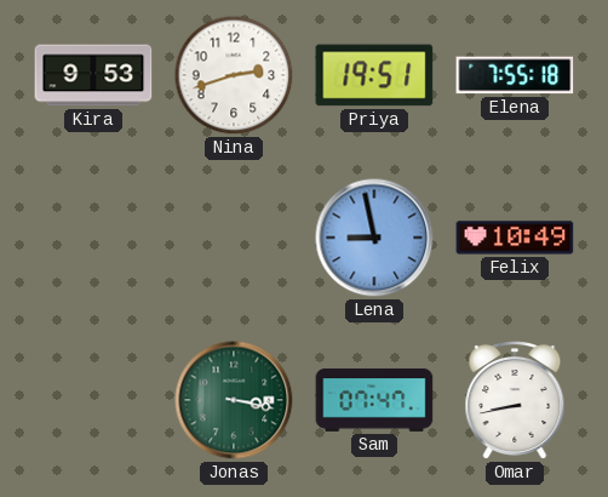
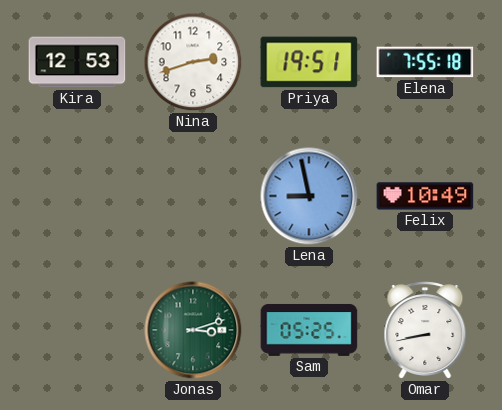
Kira: 9:53 -> 12:53 (77, 62)
Jonas: 3:17 -> 3:12 (193, 330)
Sam: 07:47 -> 05:25 (309, 330)
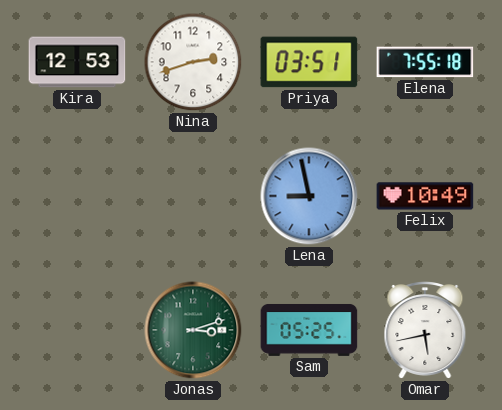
Priya: 19:51 -> 03:51 (309, 62)
Omar: 8:43 -> 5:43 (425, 331)
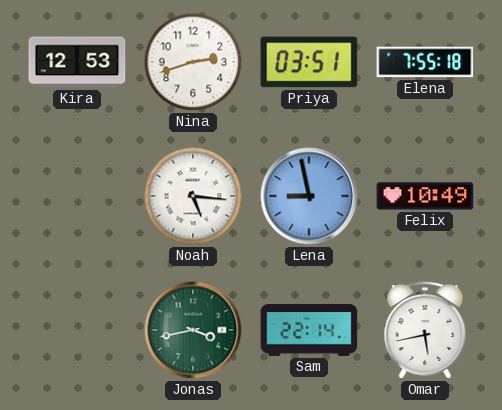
Noah: none -> 5:16 (193, 196)
Jonas: 3:12 -> 3:43 (193, 330)
Sam: 05:25 -> 22:14 (309, 330)
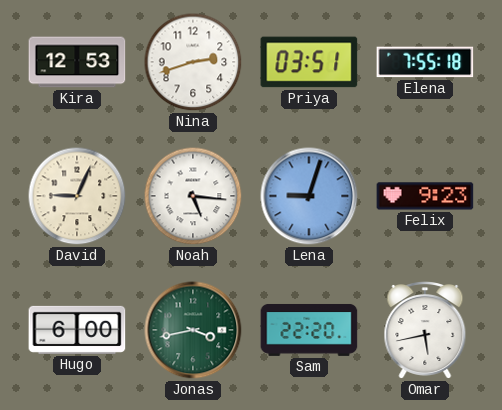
David: none -> 9:04 (77, 196)
Lena: 8:58 -> 9:03 (309, 196)
Felix: 10:49 -> 9:23 (425, 196)
Hugo: none -> 6:00 (77, 330)
Sam: 22:14 -> 22:20 (309, 330)
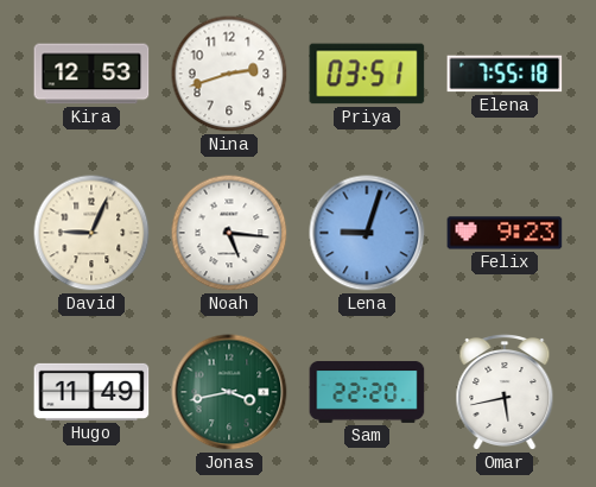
Hugo: 6:00 -> 11:49 (91, 392)
